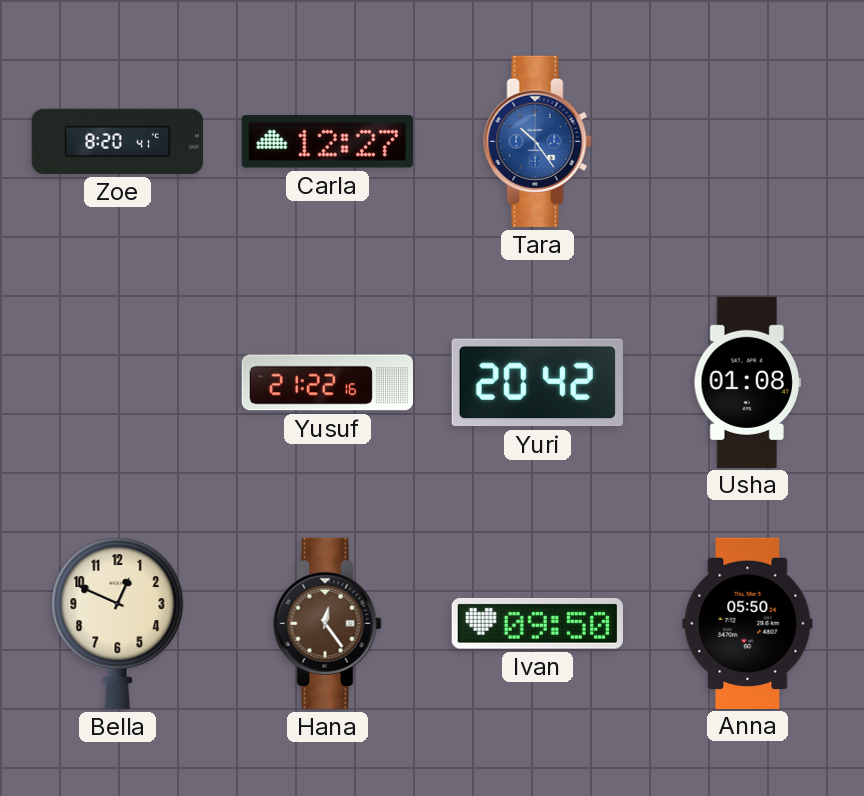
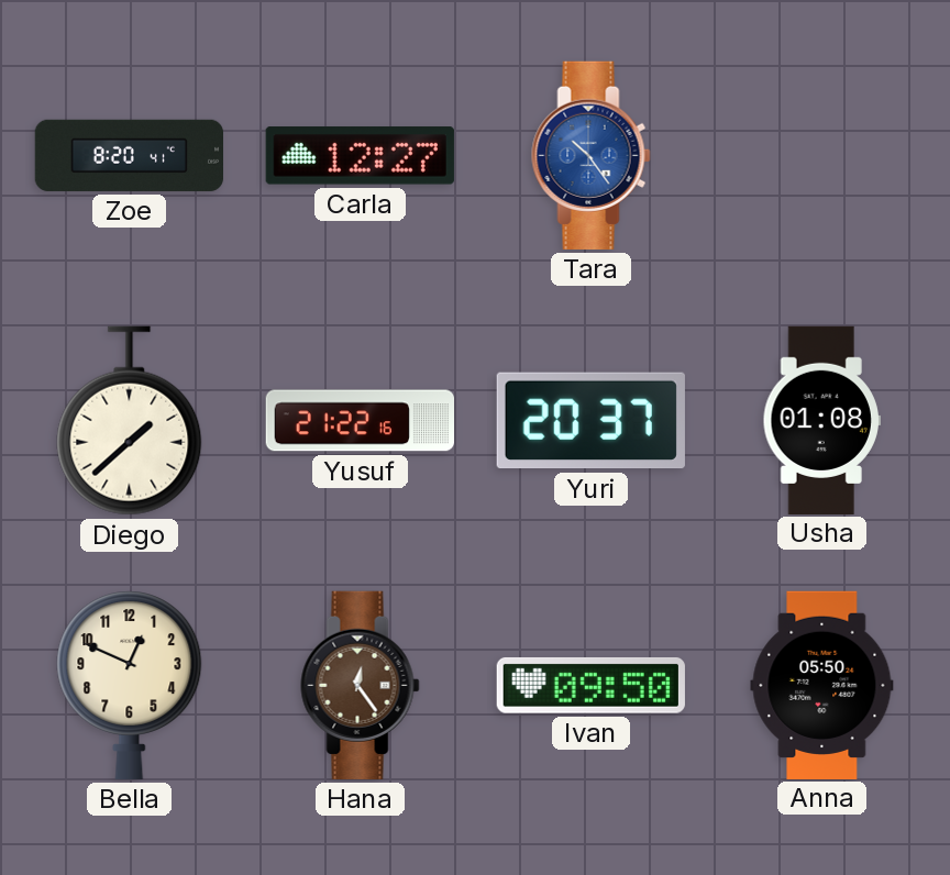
Diego: none -> 1:38 (130, 421)
Yuri: 20:42 -> 20:37 (590, 421)
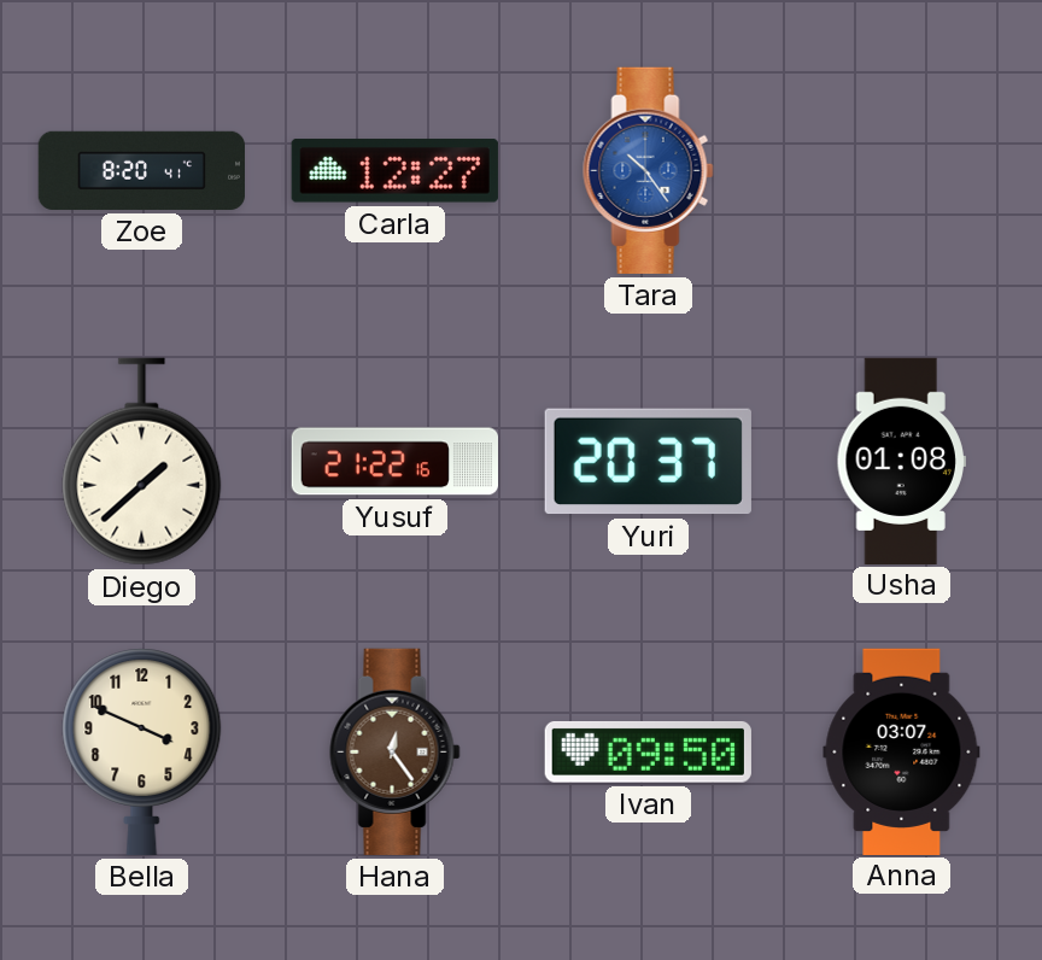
Bella: 12:49 -> 3:49 (142, 751)
Anna: 05:50 -> 03:07 (902, 751)
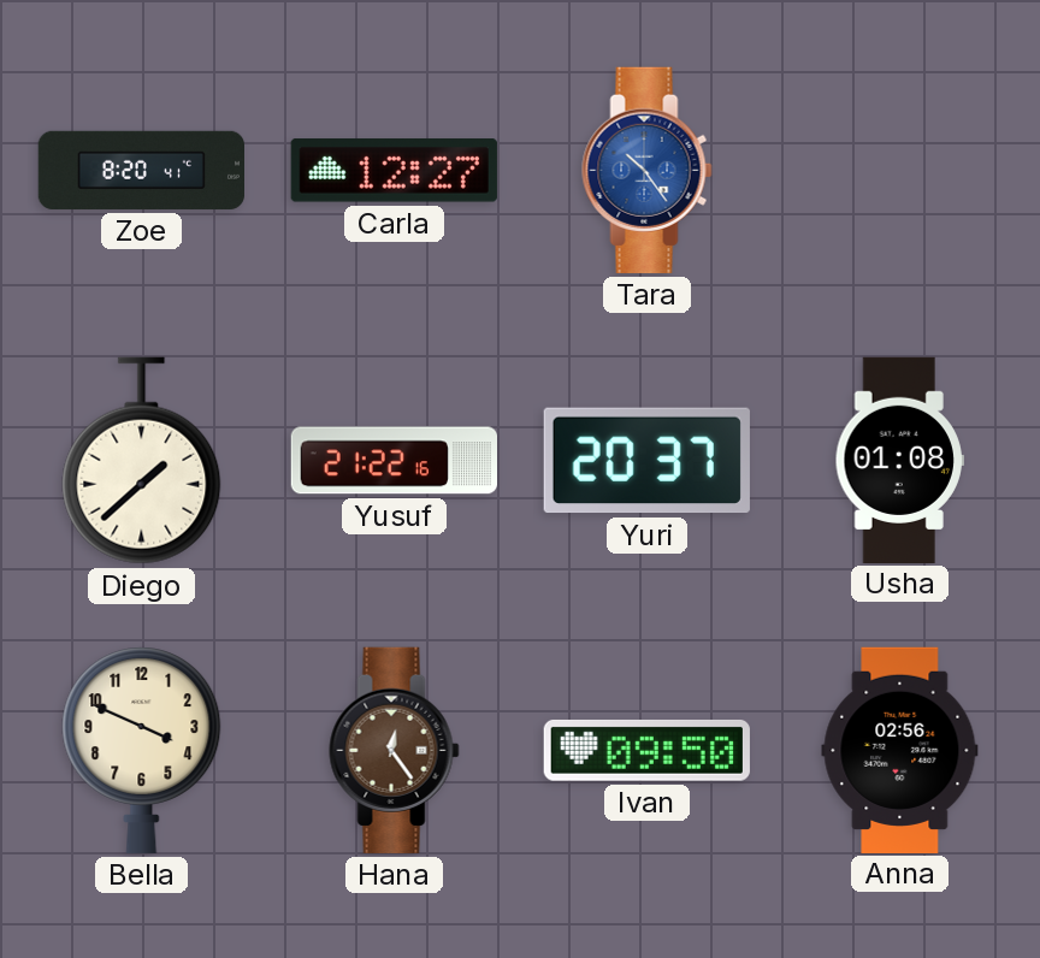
Anna: 03:07 -> 02:56 (900, 750)
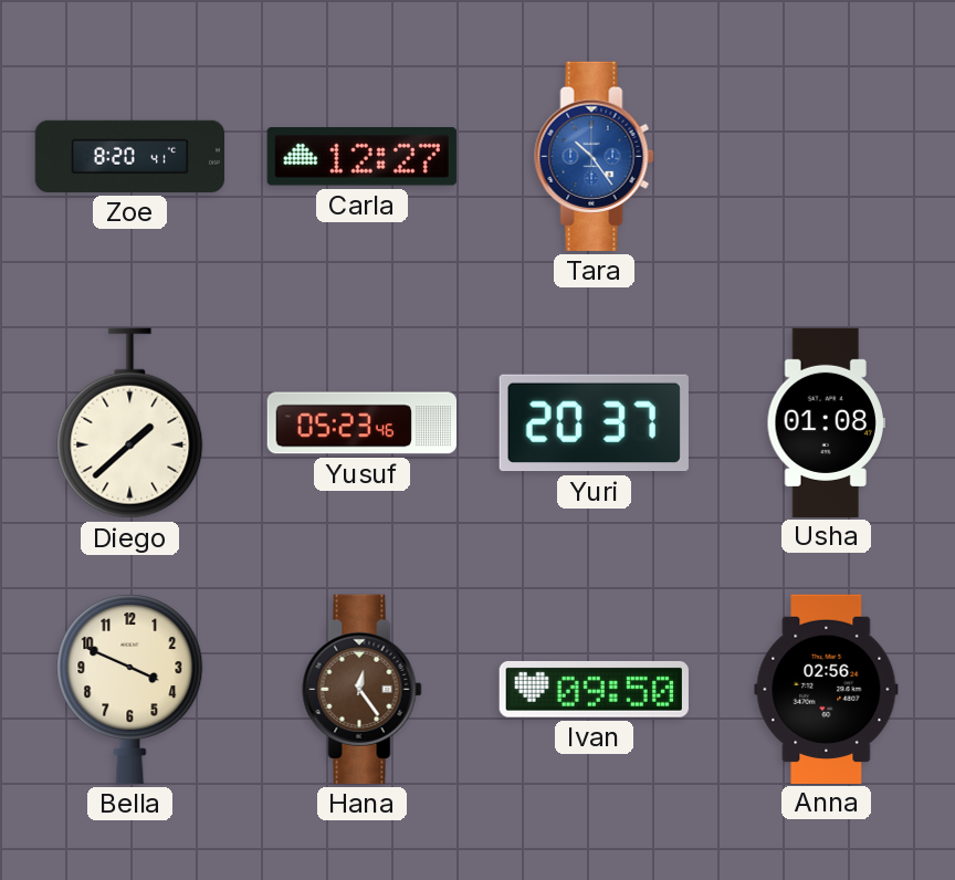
Yusuf: 21:22 -> 05:23 (361, 423)
